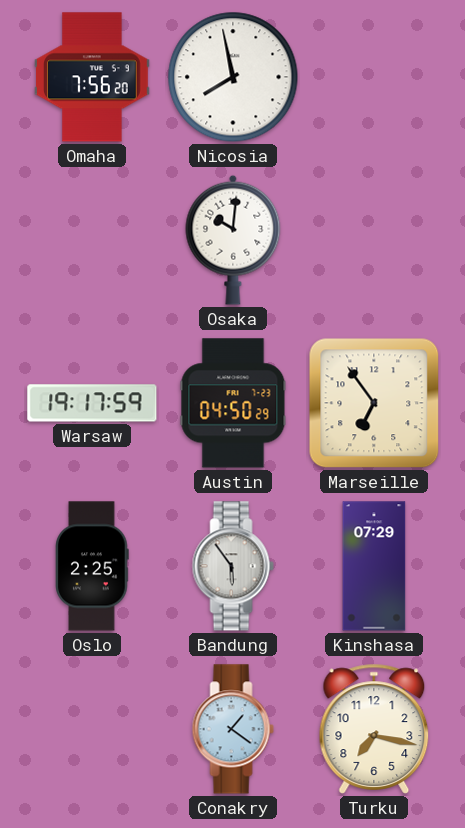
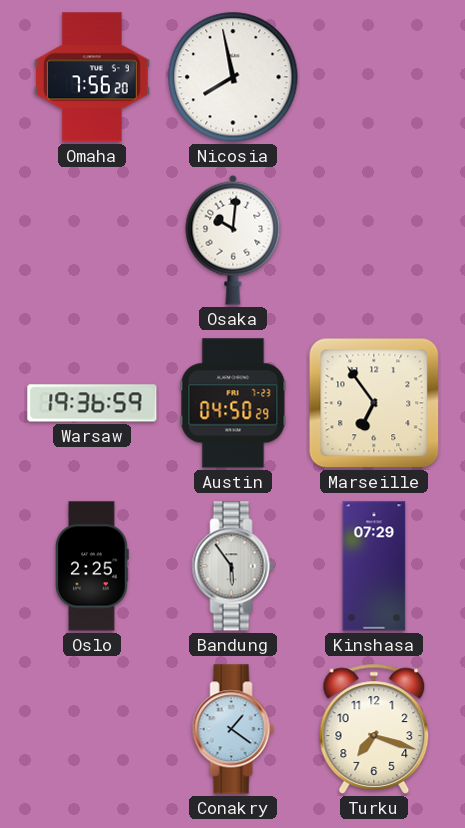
Warsaw: 19:17 -> 19:36 (92, 403)
Turku: 7:17 -> 7:18 (374, 729)
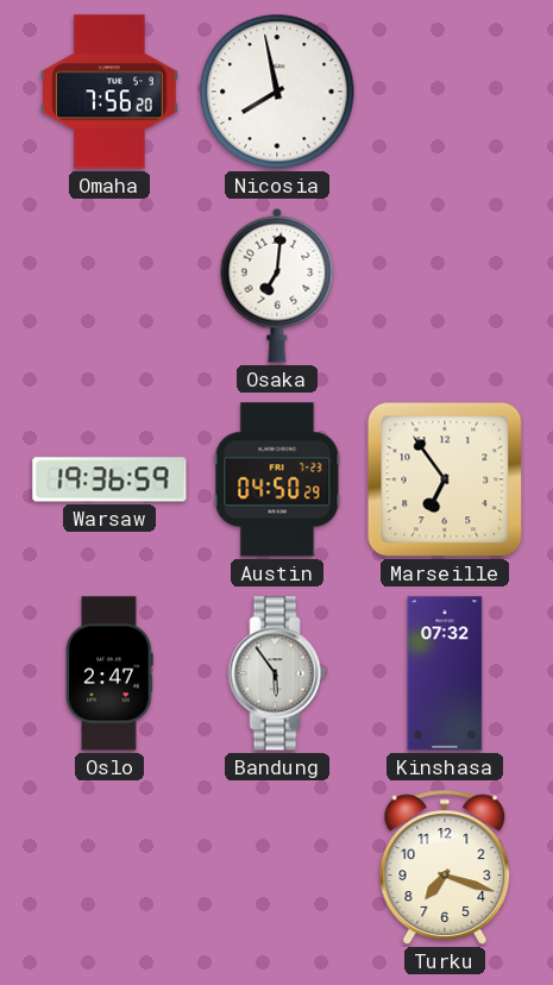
Osaka: 10:01 -> 7:01 (277, 286)
Oslo: 2:25 -> 2:47 (109, 673)
Kinshasa: 07:29 -> 07:32 (445, 673)
Conakry: 1:21 -> none (233, 729)
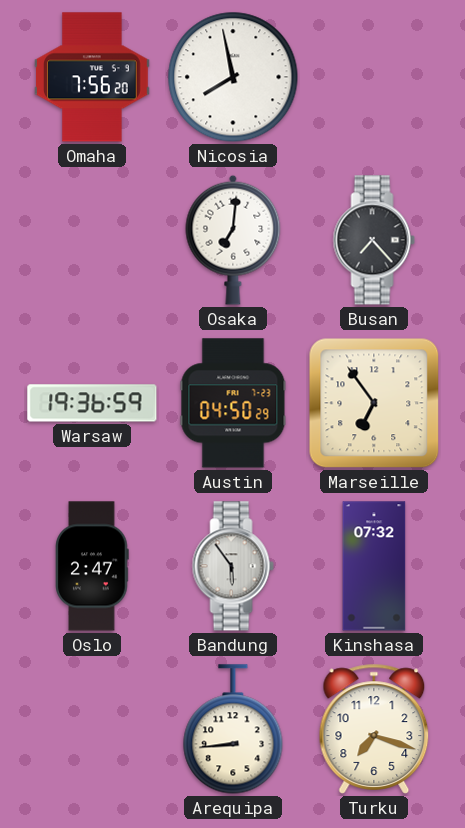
Busan: none -> 7:23 (374, 240)
Arequipa: none -> 8:44 (233, 729)
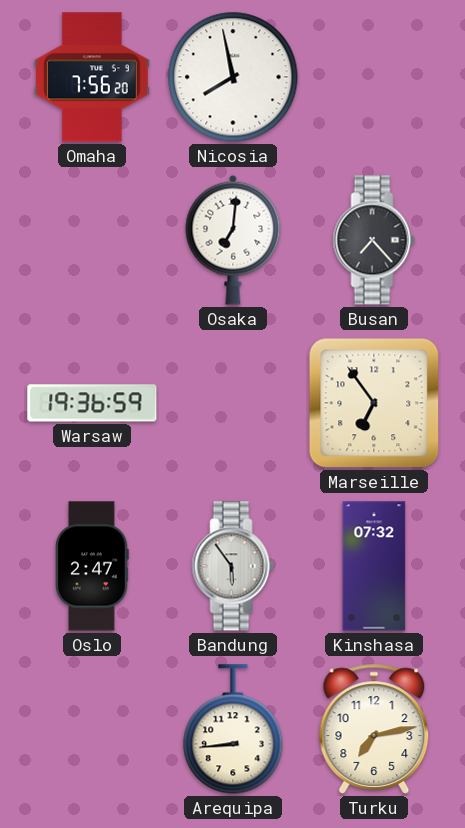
Austin: 04:50 -> none (233, 403)
Turku: 7:18 -> 7:13 (374, 729)
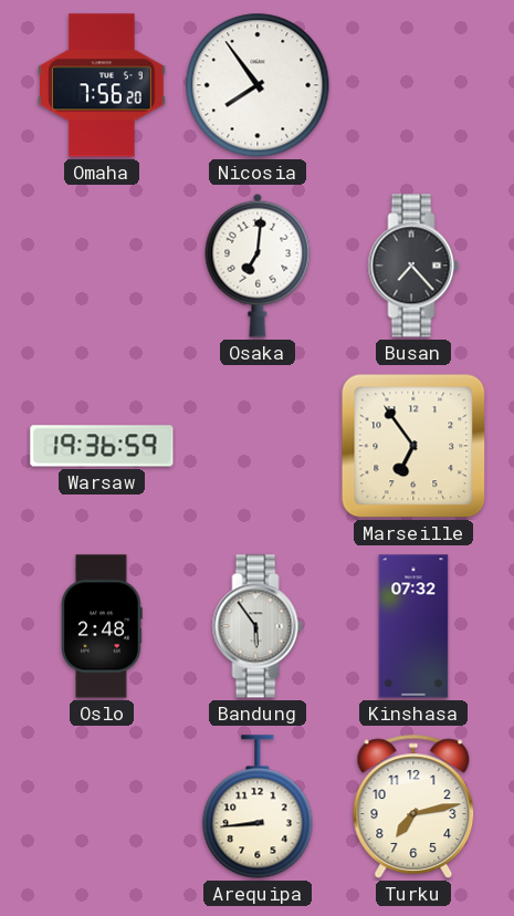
Nicosia: 7:58 -> 7:54 (258, 85)
Oslo: 2:47 -> 2:48 (102, 626)
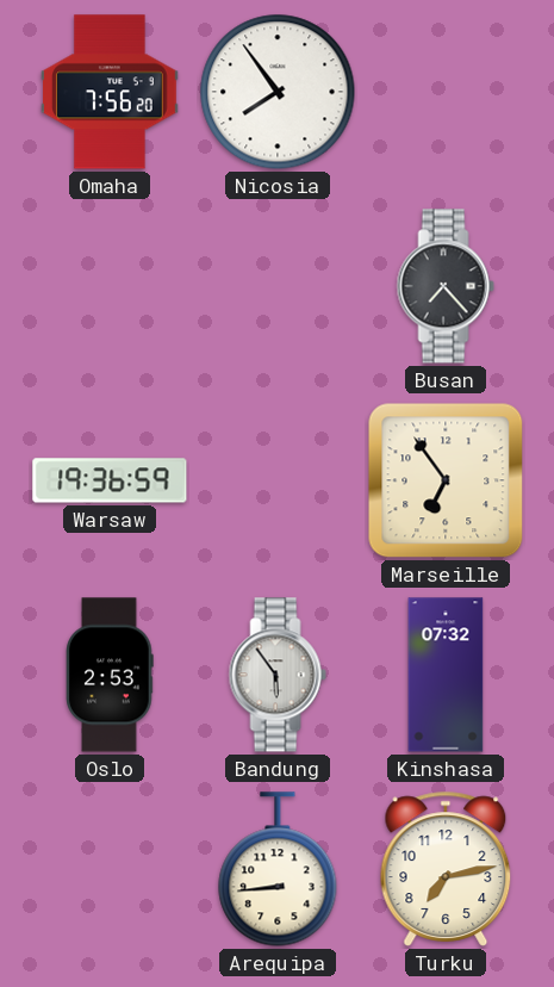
Osaka: 7:01 -> none (258, 266)
Oslo: 2:48 -> 2:53 (110, 675)
